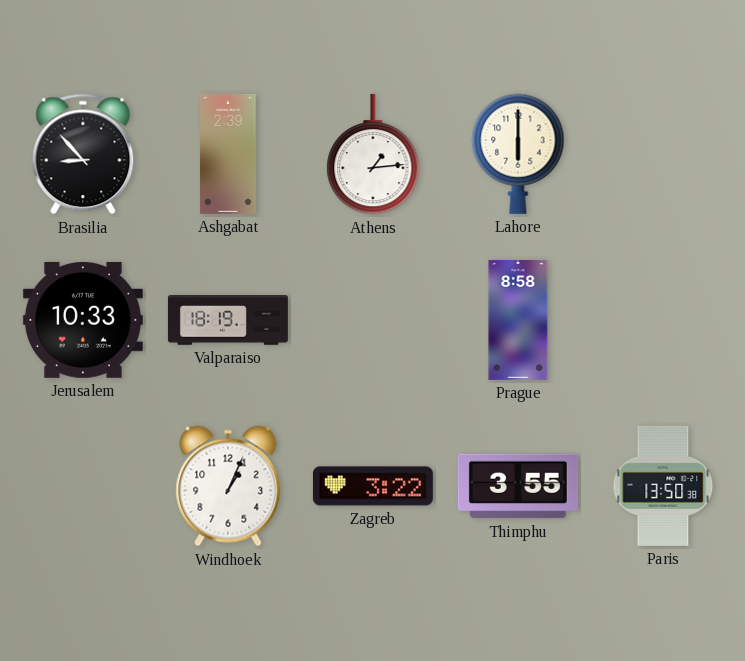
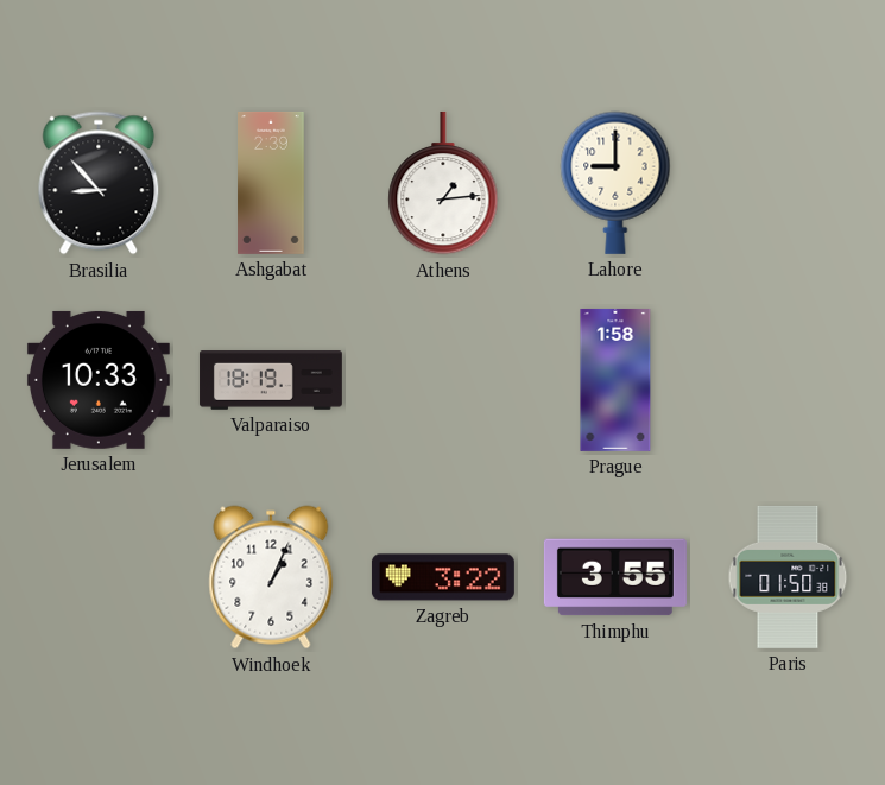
Lahore: 6:00 -> 9:00 (615, 183)
Prague: 8:58 -> 1:58 (615, 380)
Paris: 13:50 -> 01:50 (788, 577)
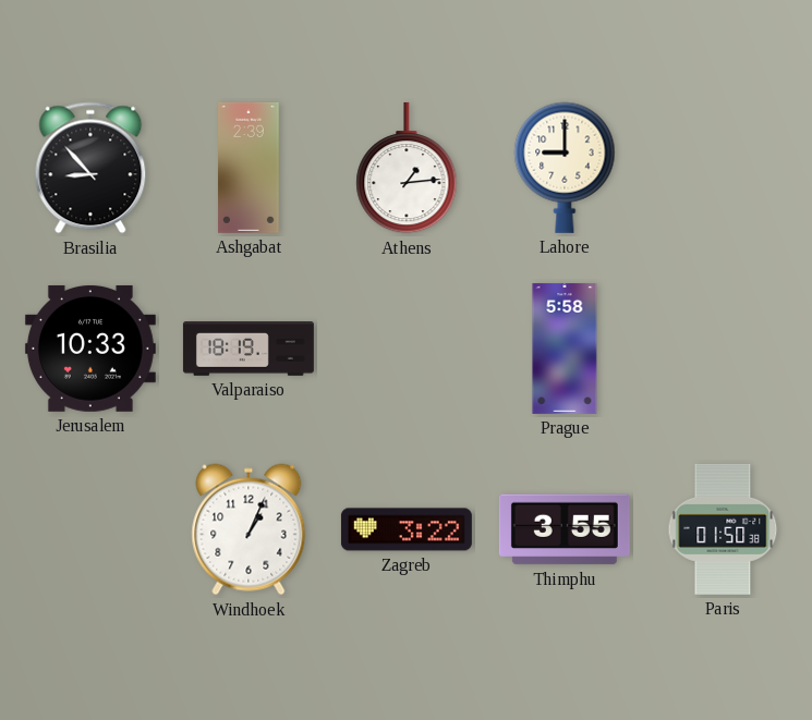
Prague: 1:58 -> 5:58 (565, 349)
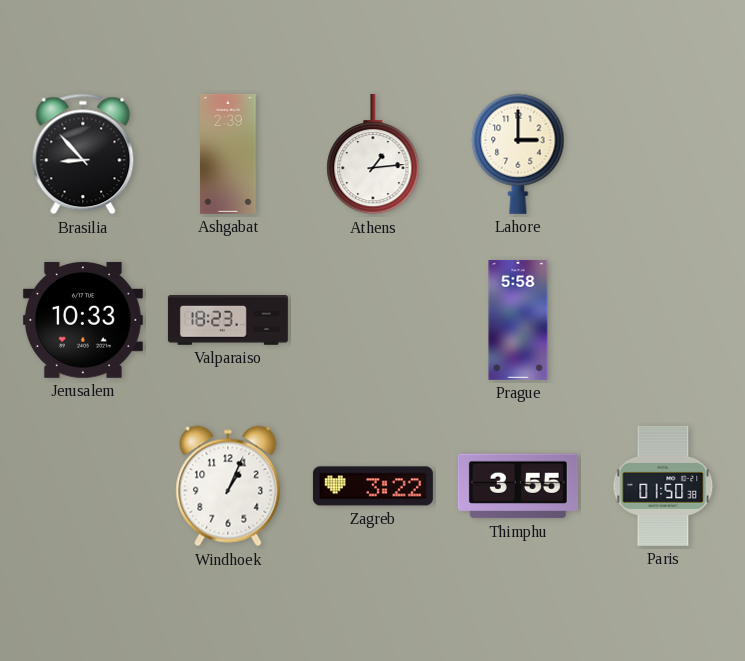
Lahore: 9:00 -> 3:00 (518, 154)
Valparaiso: 18:19 -> 18:23 (228, 321)
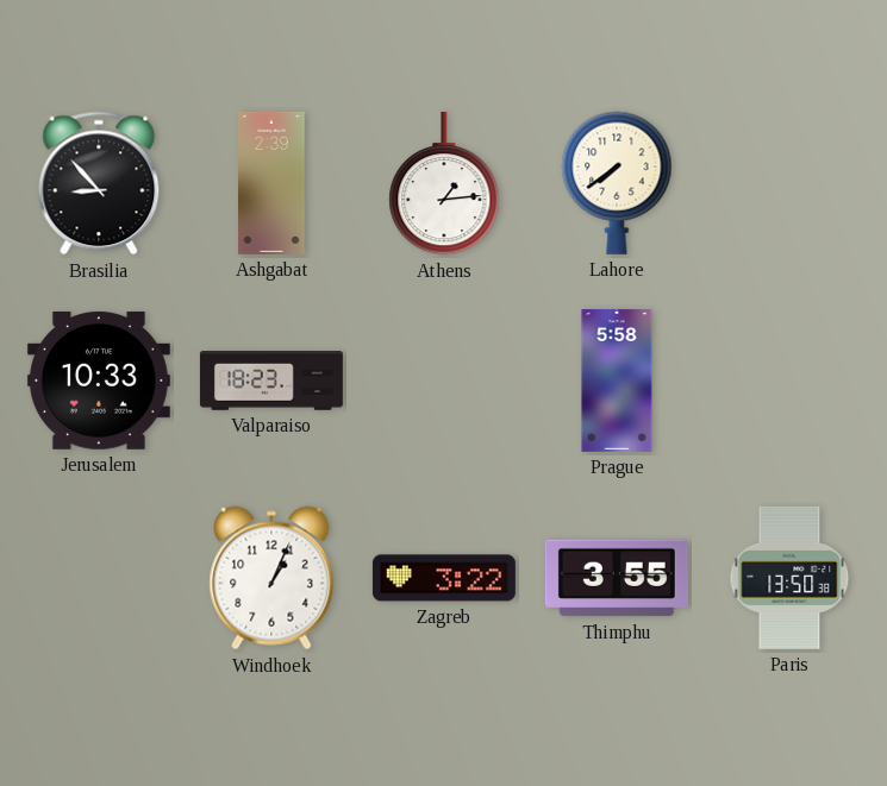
Lahore: 3:00 -> 7:39 (617, 183)
Paris: 01:50 -> 13:50 (789, 578)
